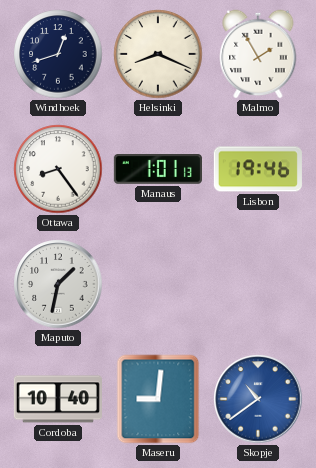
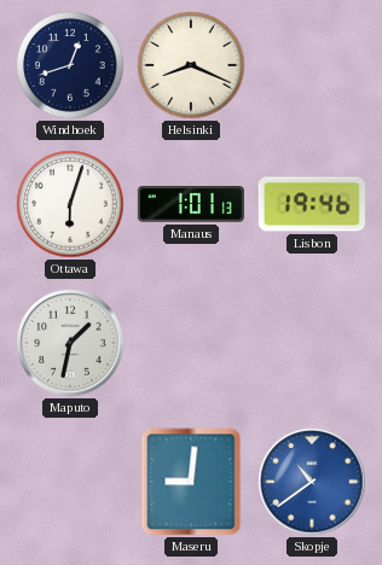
Malmo: 1:55 -> none (258, 54)
Ottawa: 8:24 -> 6:03 (70, 204)
Cordoba: 10:40 -> none (58, 399)
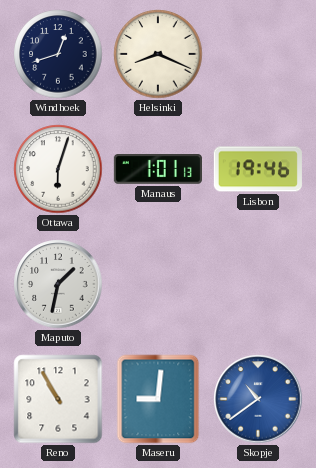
Reno: none -> 10:55 (58, 399)
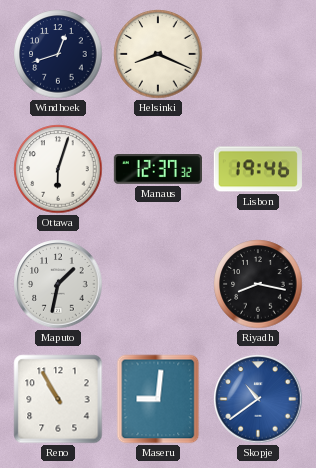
Manaus: 1:01 -> 12:37 (158, 170)
Riyadh: none -> 8:17 (258, 284)
